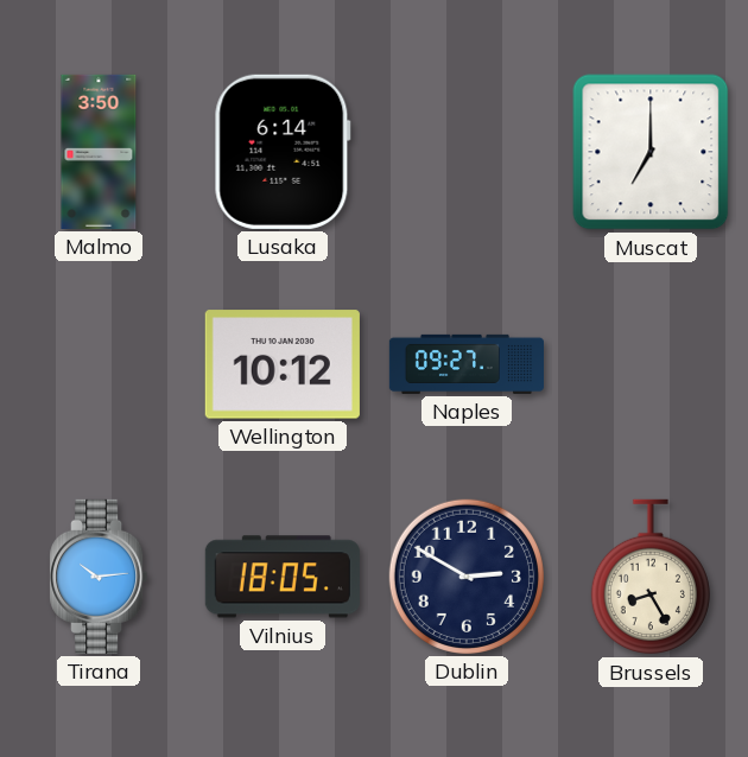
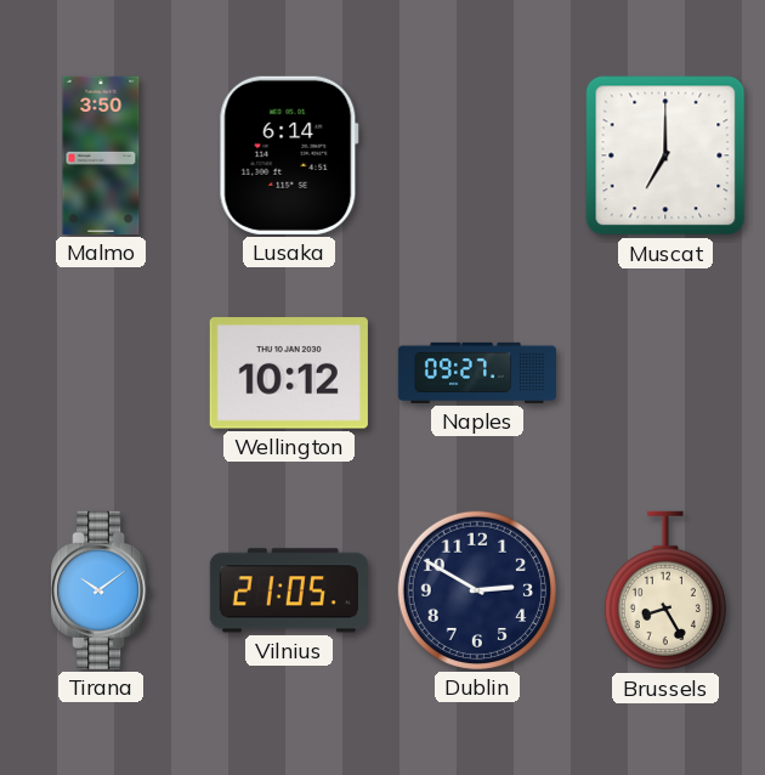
Tirana: 10:14 -> 10:09 (101, 590)
Vilnius: 18:05 -> 21:05 (289, 590)
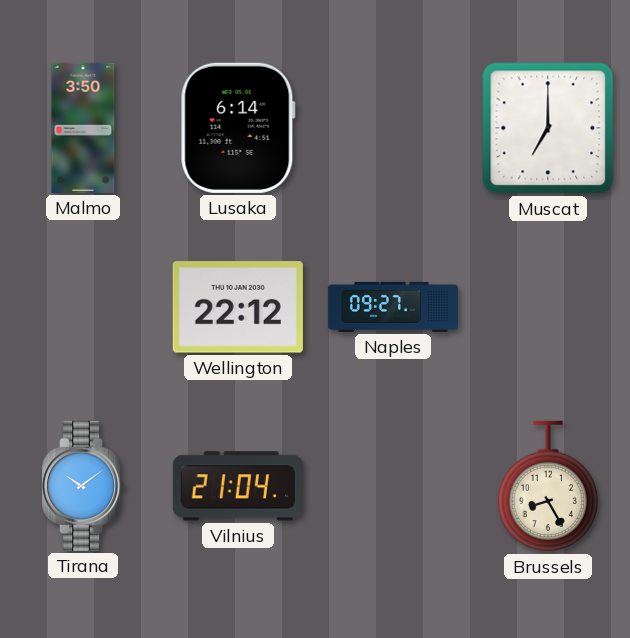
Wellington: 10:12 -> 22:12 (238, 307)
Vilnius: 21:05 -> 21:04 (238, 486)
Dublin: 2:50 -> none (477, 590)
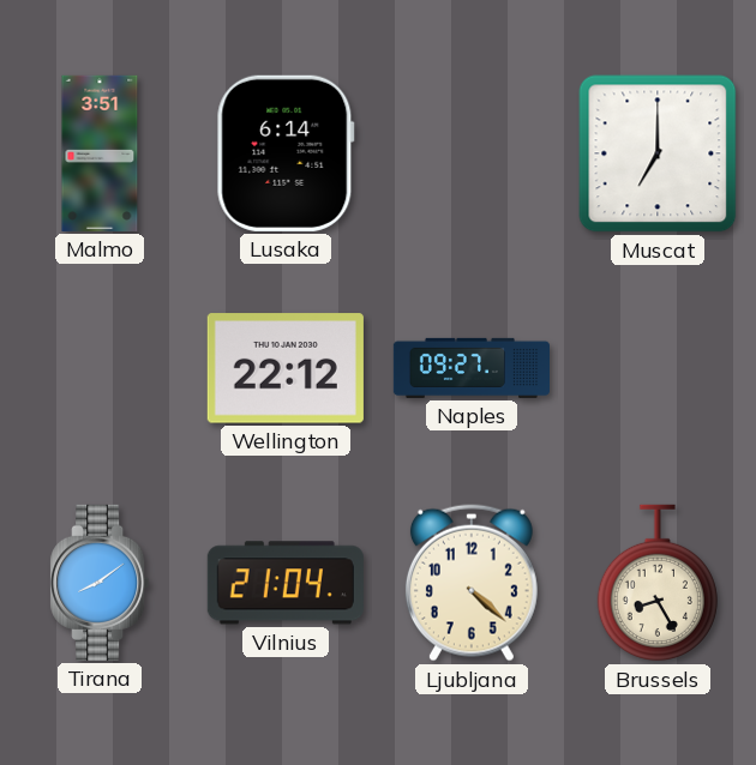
Malmo: 3:50 -> 3:51 (100, 153)
Tirana: 10:09 -> 8:09 (100, 583)
Ljubljana: none -> 4:22 (472, 583)
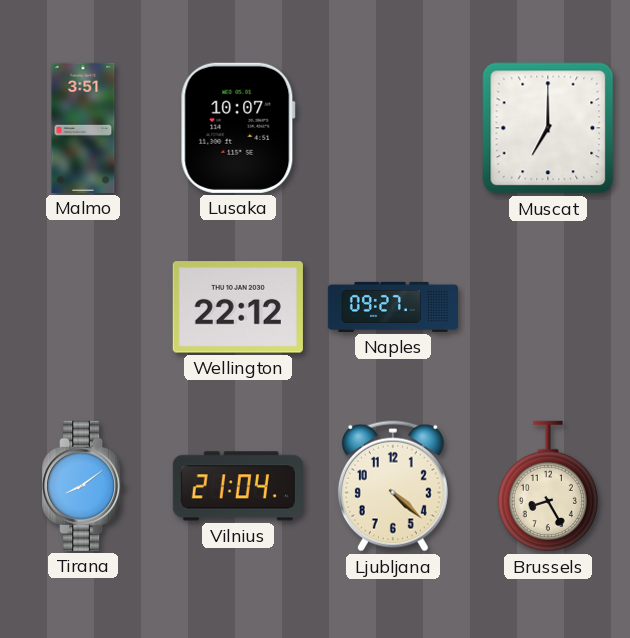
Lusaka: 6:14 -> 10:07 (238, 128)
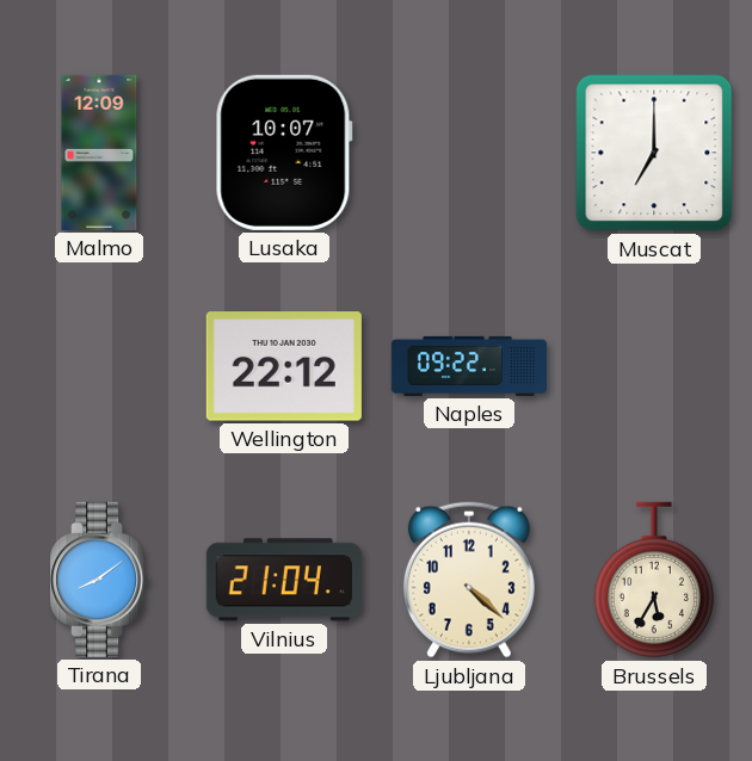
Malmo: 3:51 -> 12:09 (99, 153)
Naples: 09:27 -> 09:22 (468, 366)
Brussels: 8:25 -> 5:35 (654, 580)
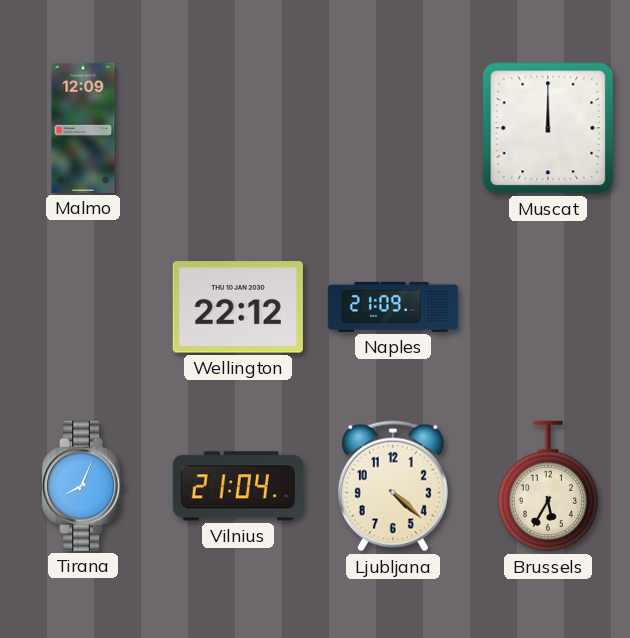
Lusaka: 10:07 -> none (284, 153)
Muscat: 7:00 -> 12:00 (548, 128)
Naples: 09:22 -> 21:09 (392, 307)
Tirana: 8:09 -> 8:04 (83, 486)
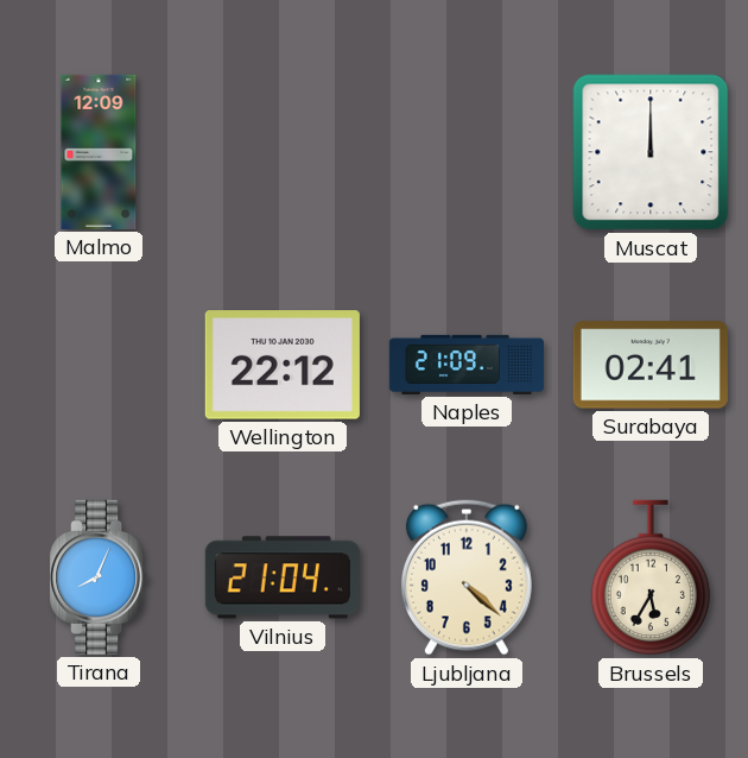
Surabaya: none -> 02:41 (651, 365)
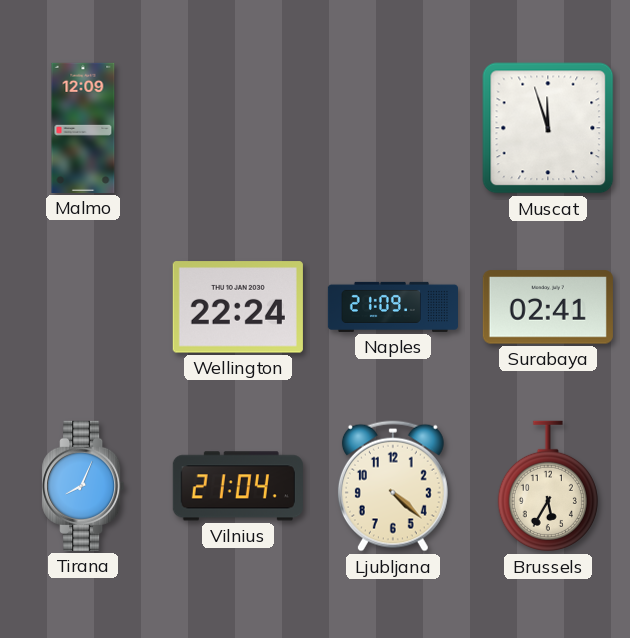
Muscat: 12:00 -> 11:57 (548, 128)
Wellington: 22:12 -> 22:24 (238, 307)
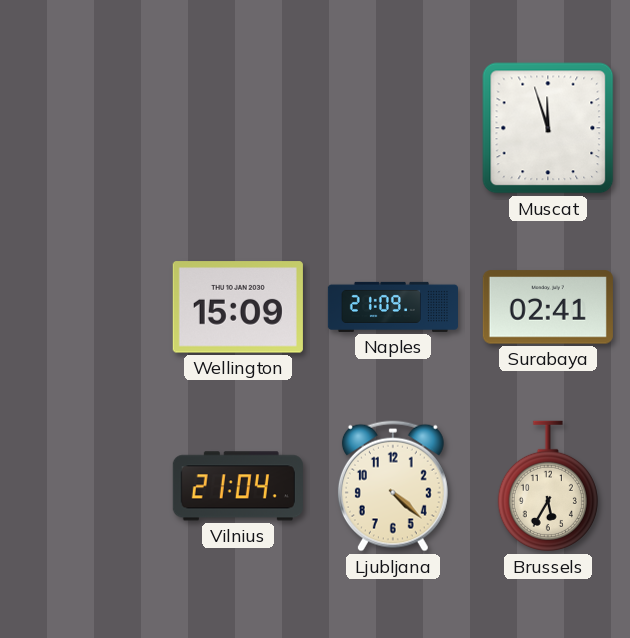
Malmo: 12:09 -> none (83, 128)
Wellington: 22:24 -> 15:09 (238, 307)
Tirana: 8:04 -> none (83, 486)
